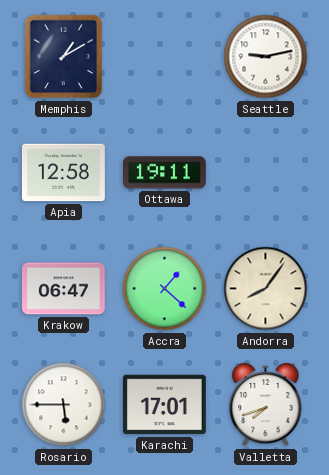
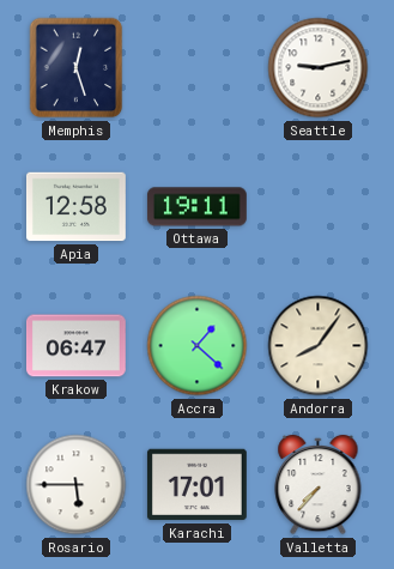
Memphis: 1:10 -> 12:27 (77, 68)
Valletta: 7:42 -> 7:37 (319, 485)
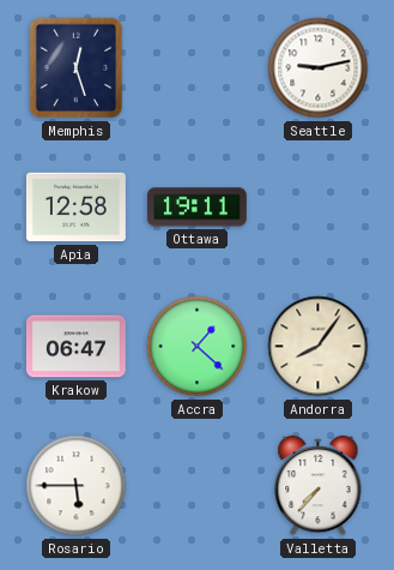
Karachi: 17:01 -> none (196, 485)
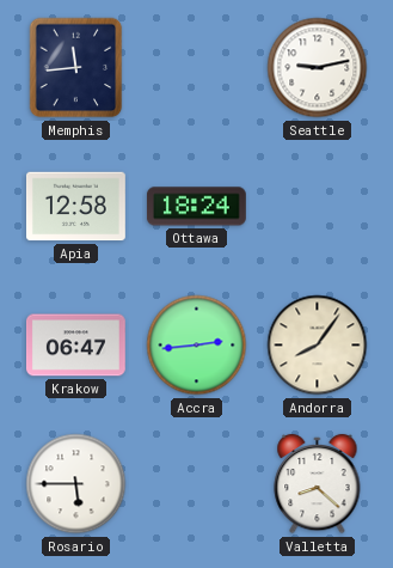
Memphis: 12:27 -> 11:44 (76, 68)
Ottawa: 19:11 -> 18:24 (196, 207)
Accra: 1:22 -> 2:44 (197, 346)
Valletta: 7:37 -> 8:22 (318, 484)
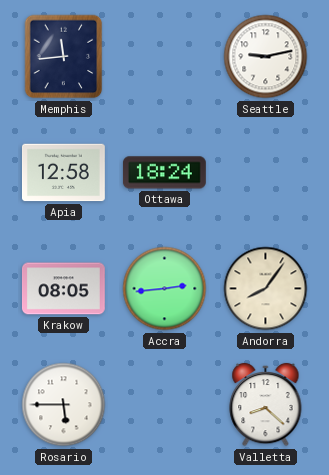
Krakow: 06:47 -> 08:05 (63, 289)
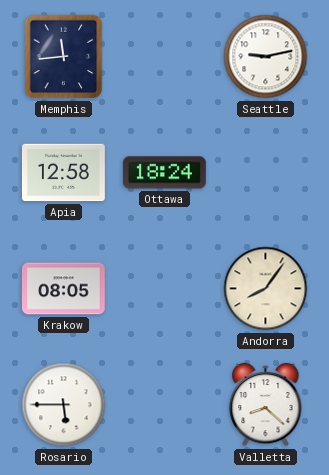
Accra: 2:44 -> none (165, 289)
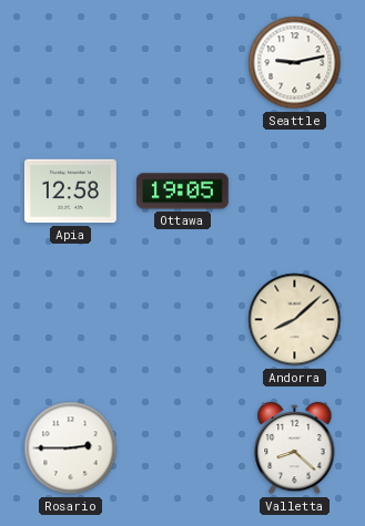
Memphis: 11:44 -> none (64, 57)
Ottawa: 18:24 -> 19:05 (182, 192)
Krakow: 08:05 -> none (63, 289)
Andorra: 8:06 -> 8:08 (295, 320)
Rosario: 5:45 -> 2:45 (71, 448)
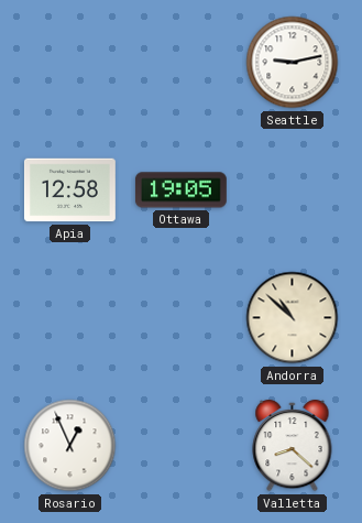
Andorra: 8:08 -> 10:52 (293, 318)
Rosario: 2:45 -> 12:56 (70, 446)
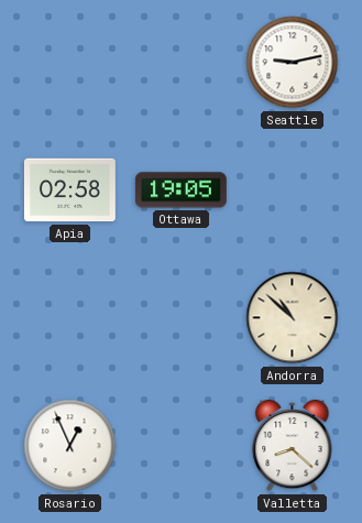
Apia: 12:58 -> 02:58 (70, 190)
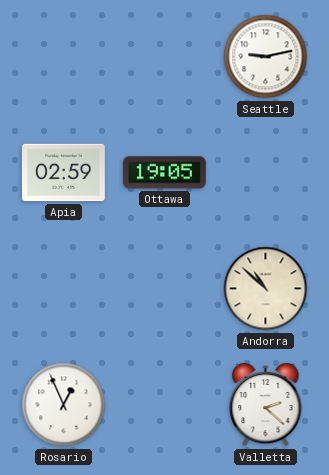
Apia: 02:58 -> 02:59 (64, 173)
Valletta: 8:22 -> 2:22 (266, 405)
